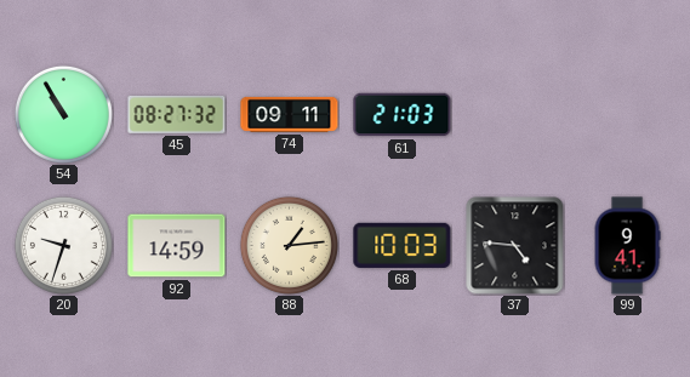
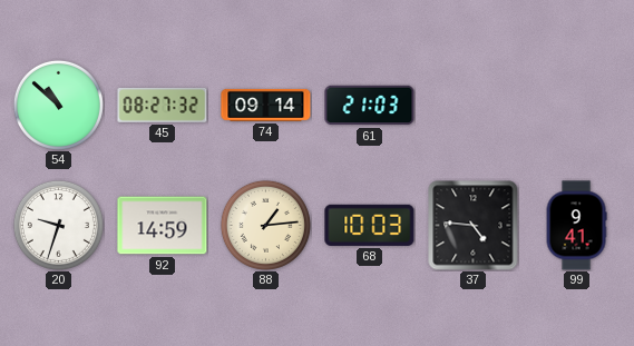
54: 10:55 -> 10:52 (58, 105)
74: 09:11 -> 09:14 (266, 105)
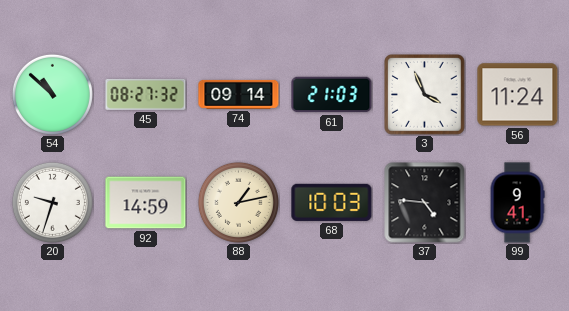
3: none -> 3:56 (425, 95)
56: none -> 11:24 (518, 95)
88: 1:14 -> 1:13 (238, 202)
